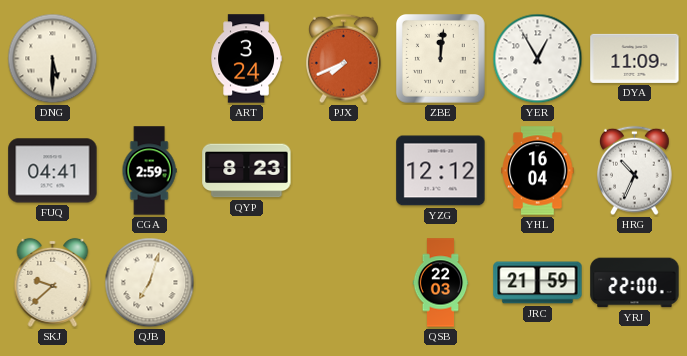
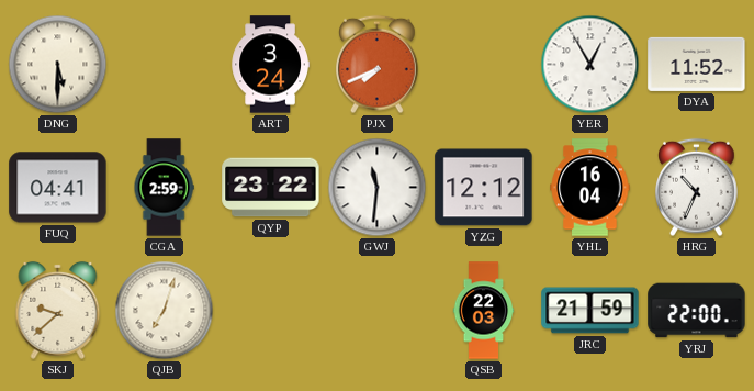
ZBE: 12:01 -> none (441, 59)
DYA: 11:09 -> 11:52 (697, 64)
QYP: 8:23 -> 23:22 (271, 188)
GWJ: none -> 11:31 (378, 188)
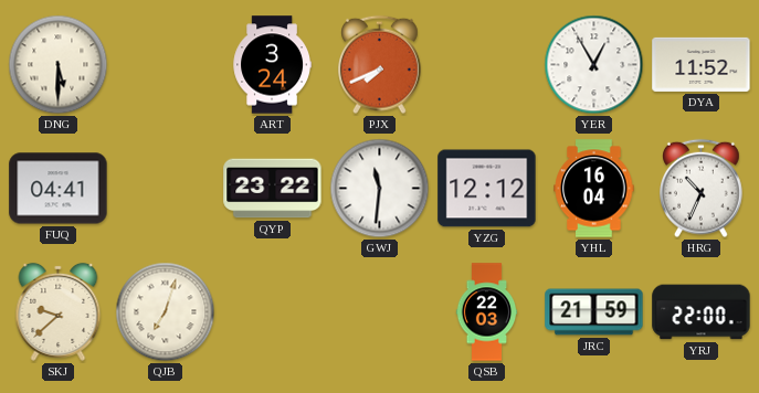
CGA: 2:59 -> none (164, 188)
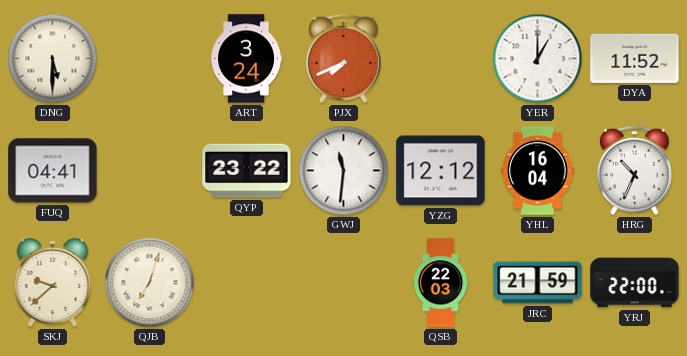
YER: 12:55 -> 1:00 (538, 59)
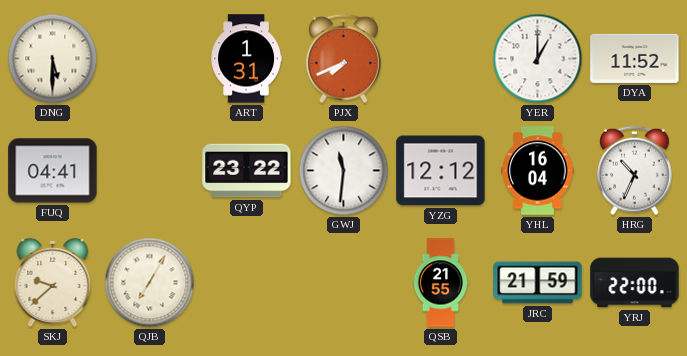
ART: 3:24 -> 1:31 (246, 59)
QJB: 7:03 -> 7:05 (150, 283)
QSB: 22:03 -> 21:55 (441, 283)
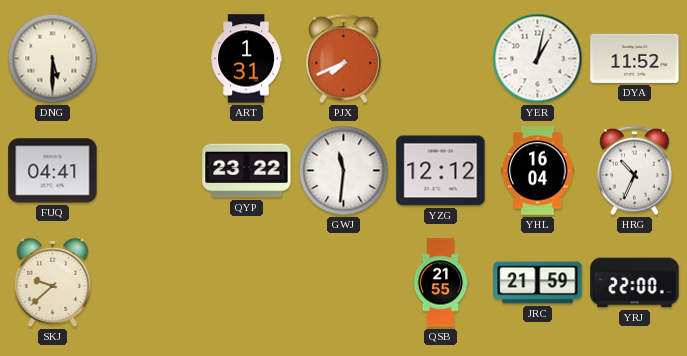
YER: 1:00 -> 1:02 (538, 59)
QJB: 7:05 -> none (150, 283)
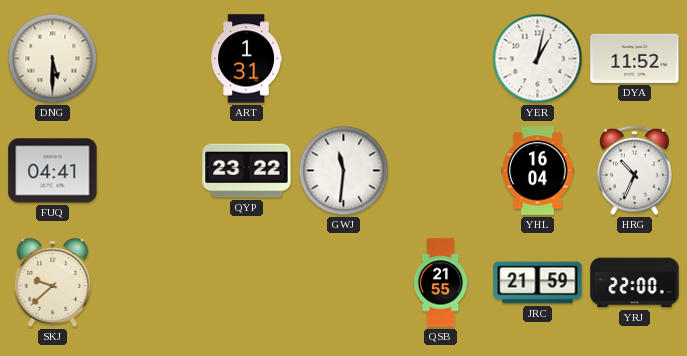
PJX: 7:41 -> none (344, 59)
YZG: 12:12 -> none (441, 171)
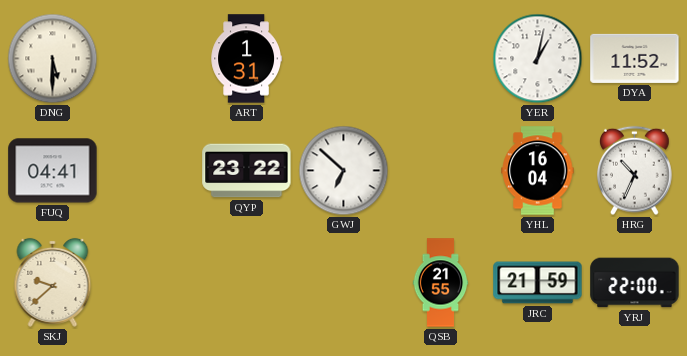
GWJ: 11:31 -> 6:52 (344, 171)
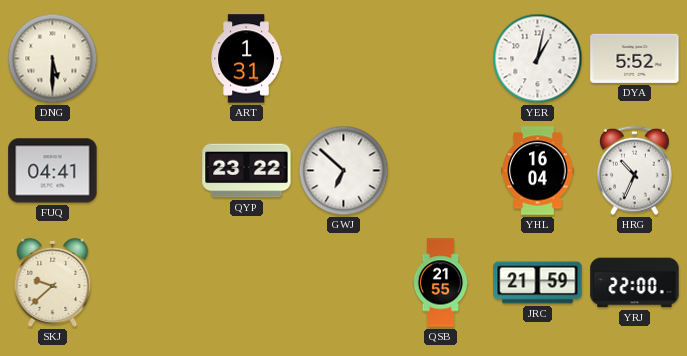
DYA: 11:52 -> 5:52 (635, 58)
